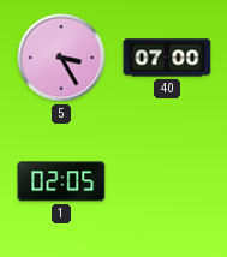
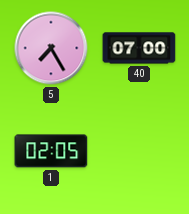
5: 3:25 -> 7:25 (51, 48)
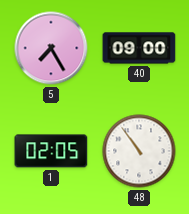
40: 07:00 -> 09:00 (139, 48)
48: none -> 10:54 (139, 151)
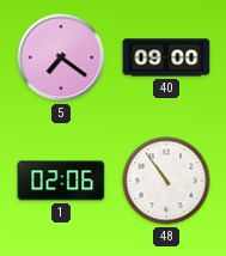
5: 7:25 -> 7:21 (61, 57)
1: 02:05 -> 02:06 (61, 181)
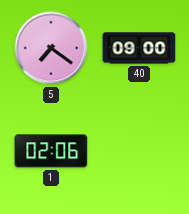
48: 10:54 -> none (166, 181)
